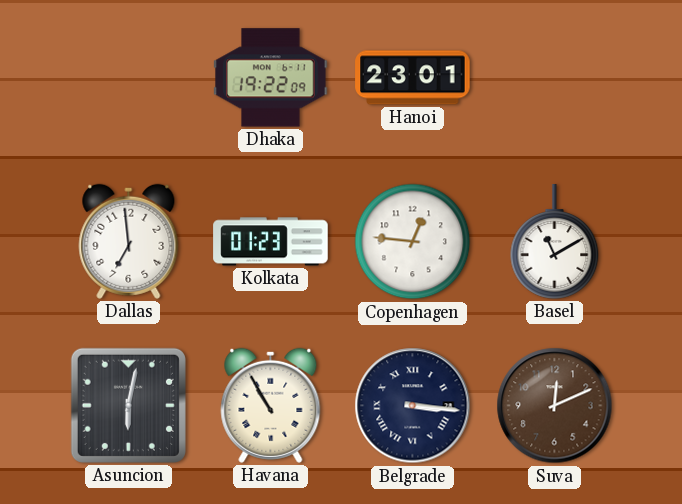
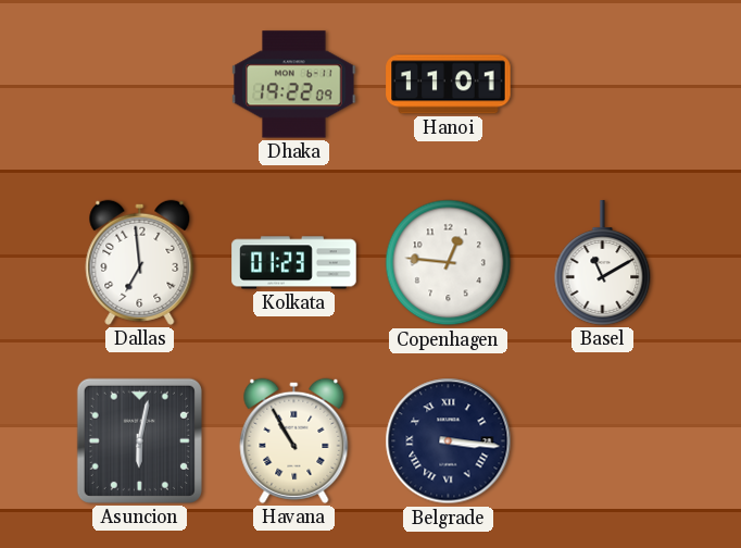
Hanoi: 23:01 -> 11:01 (449, 85)
Suva: 12:11 -> none (555, 406)
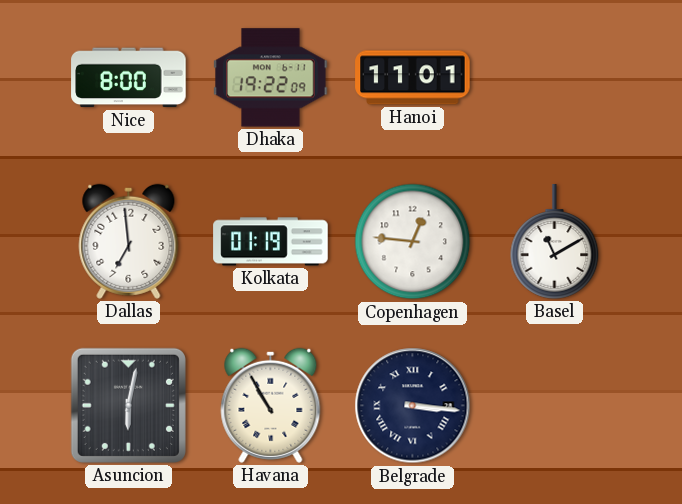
Nice: none -> 8:00 (129, 78)
Kolkata: 01:23 -> 01:19 (271, 242)
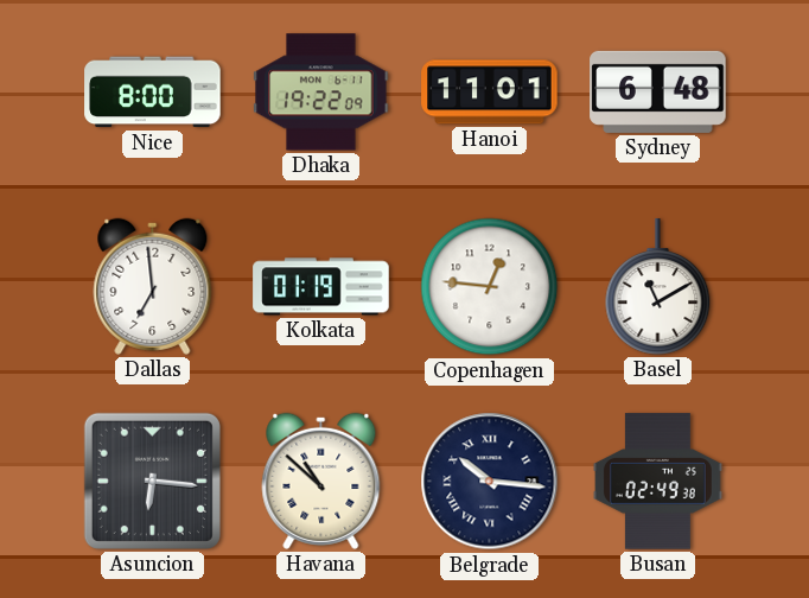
Sydney: none -> 6:48 (658, 91)
Asuncion: 6:02 -> 6:16 (152, 481)
Havana: 10:55 -> 10:52 (321, 481)
Belgrade: 3:16 -> 10:16 (490, 482)
Busan: none -> 02:49 (657, 482)
